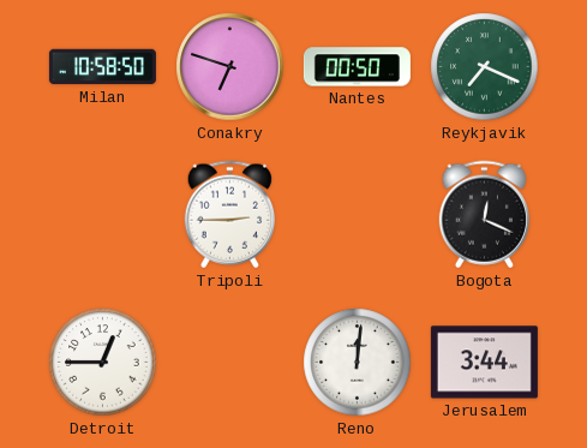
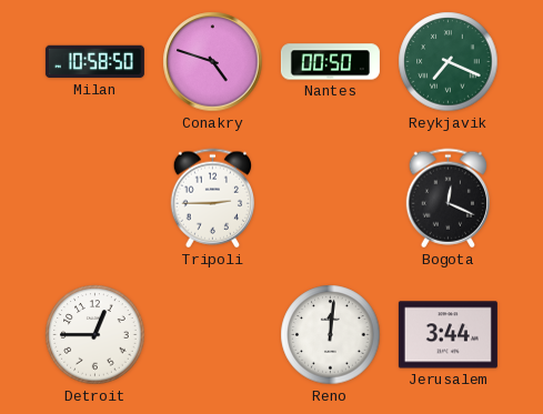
Conakry: 6:48 -> 4:48 (213, 62)
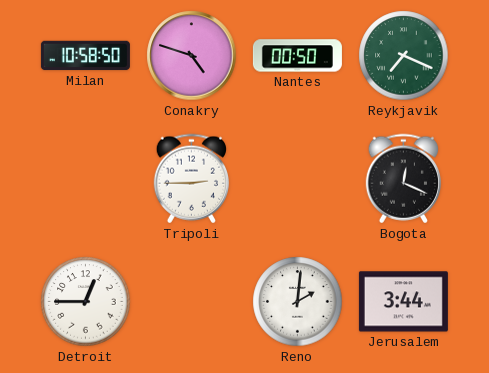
Reno: 12:01 -> 2:01 (298, 302)
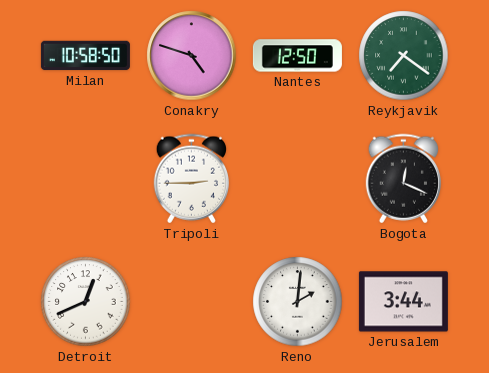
Nantes: 00:50 -> 12:50 (297, 56)
Reykjavik: 7:19 -> 7:21 (404, 56)
Detroit: 12:45 -> 12:41 (86, 302)
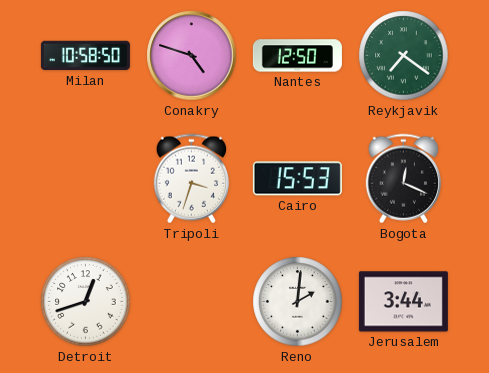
Tripoli: 2:45 -> 3:33 (191, 179)
Cairo: none -> 15:53 (297, 179)
Detroit: 12:41 -> 12:42 (86, 302)
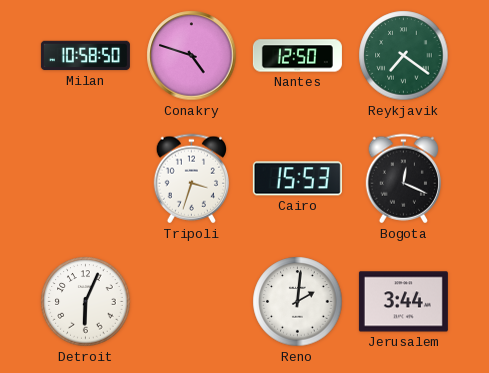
Detroit: 12:42 -> 6:04 (86, 302)
